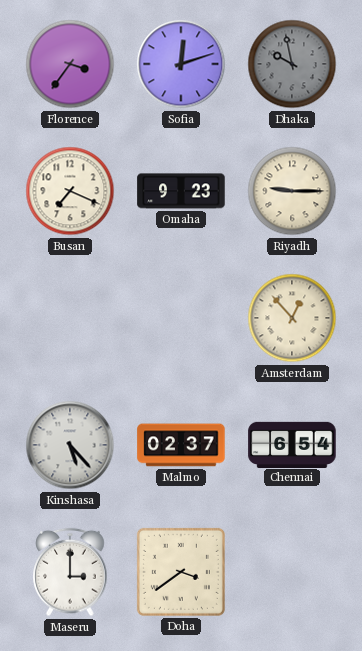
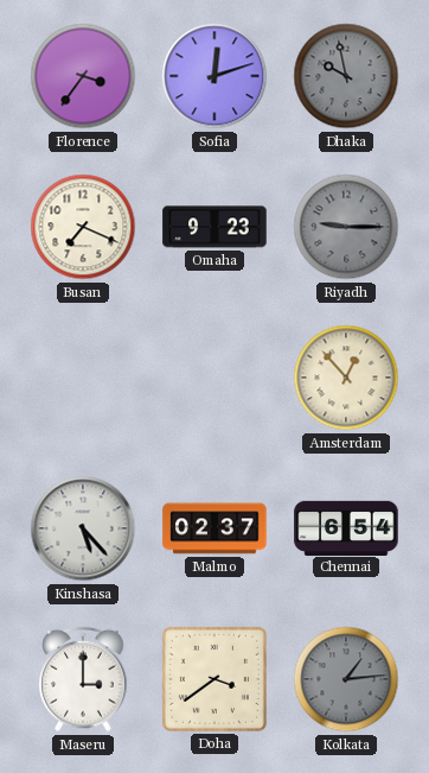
Riyadh dial: cream -> grey (346, 227)
Kolkata: none -> 1:14 (346, 679)
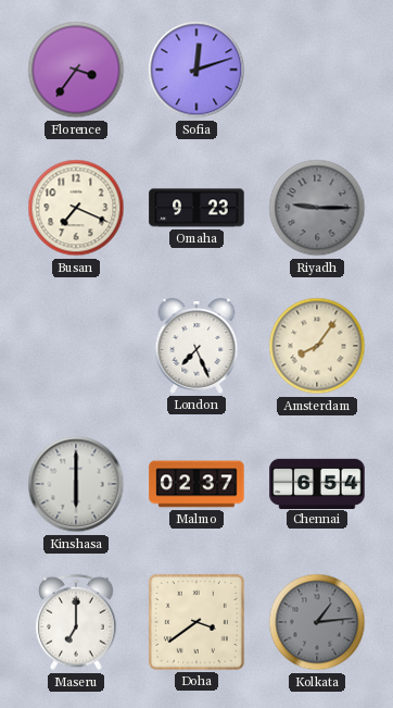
Dhaka: 9:58 -> none (346, 76)
London: none -> 7:26 (196, 346)
Amsterdam: 12:53 -> 8:06 (317, 346)
Kinshasa: 5:23 -> 6:00 (76, 484)
Maseru: 3:00 -> 7:00 (76, 622)
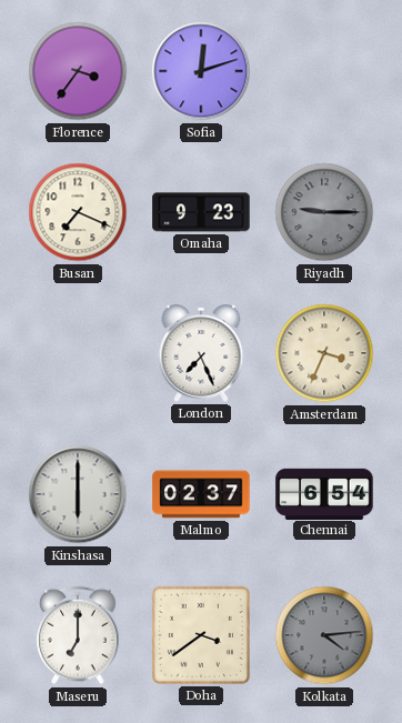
Amsterdam: 8:06 -> 3:34 (324, 353)
Kolkata: 1:14 -> 4:14 (324, 635)
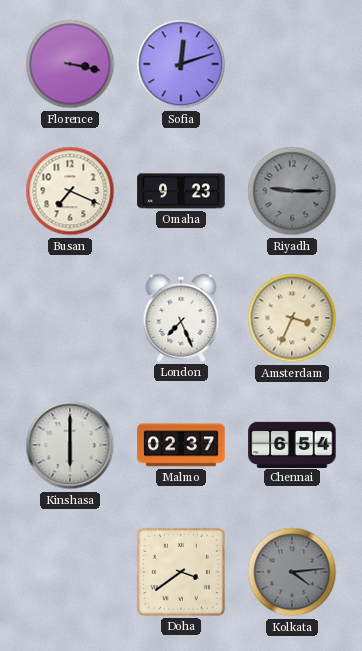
Florence: 3:36 -> 3:17 (70, 64)
Maseru: 7:00 -> none (78, 635)
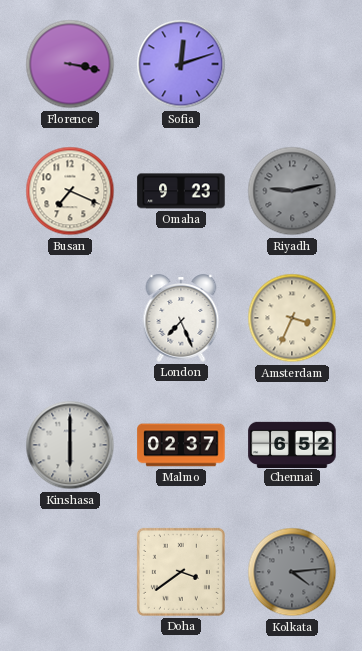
Riyadh: 9:15 -> 9:13 (292, 191)
Chennai: 6:54 -> 6:52 (292, 444)
